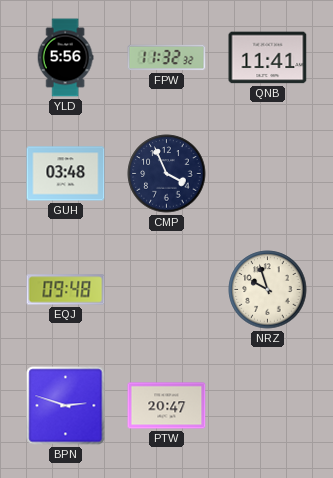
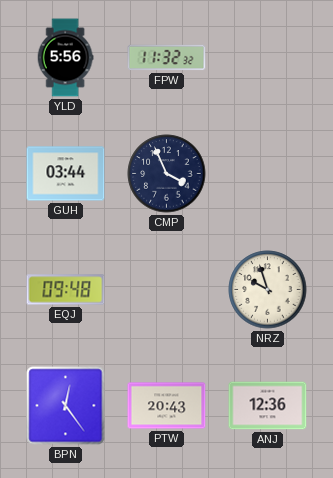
QNB: 11:41 -> none (268, 58)
GUH: 03:48 -> 03:44 (66, 174)
BPN: 2:48 -> 12:24 (66, 406)
PTW: 20:47 -> 20:43 (167, 406)
ANJ: none -> 12:36 (268, 406)
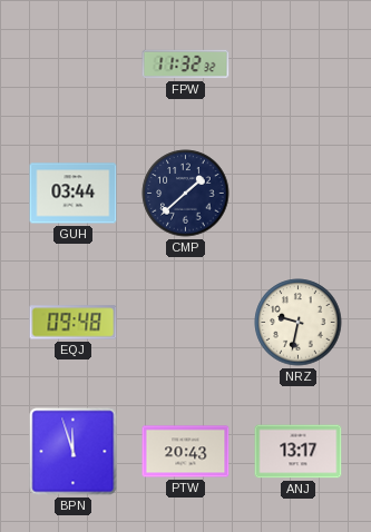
YLD: 5:56 -> none (65, 58)
CMP: 3:56 -> 1:38 (186, 194)
NRZ: 9:57 -> 9:32 (299, 323)
BPN: 12:24 -> 11:57 (74, 452)
ANJ: 12:36 -> 13:17 (299, 452)
